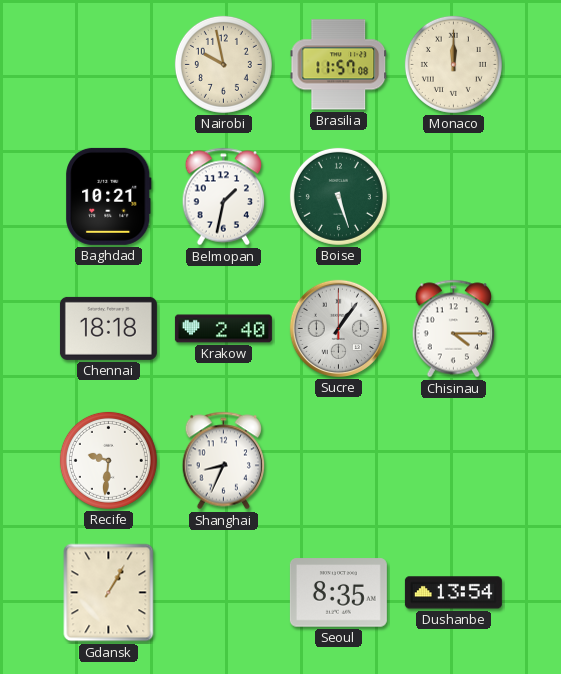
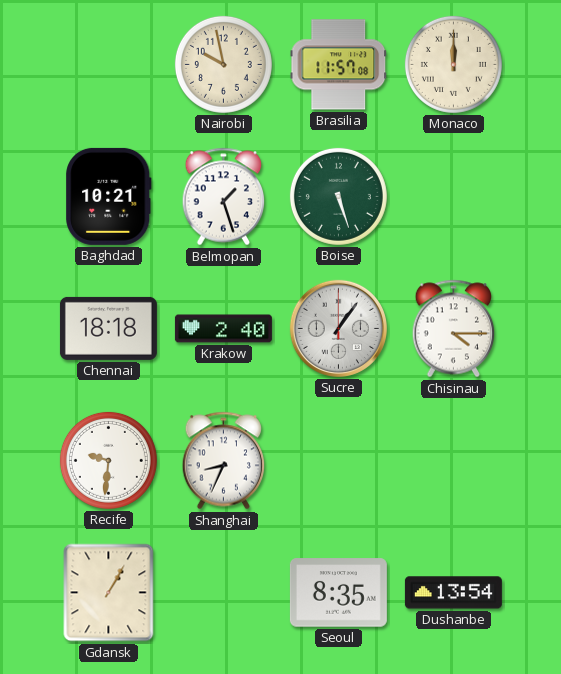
Belmopan: 1:32 -> 1:27 (224, 197)
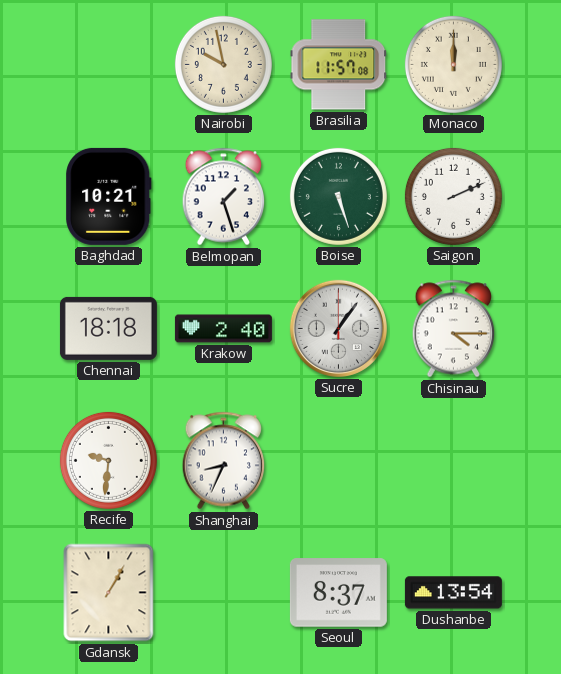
Saigon: none -> 2:11 (453, 196)
Seoul: 8:35 -> 8:37 (338, 593)
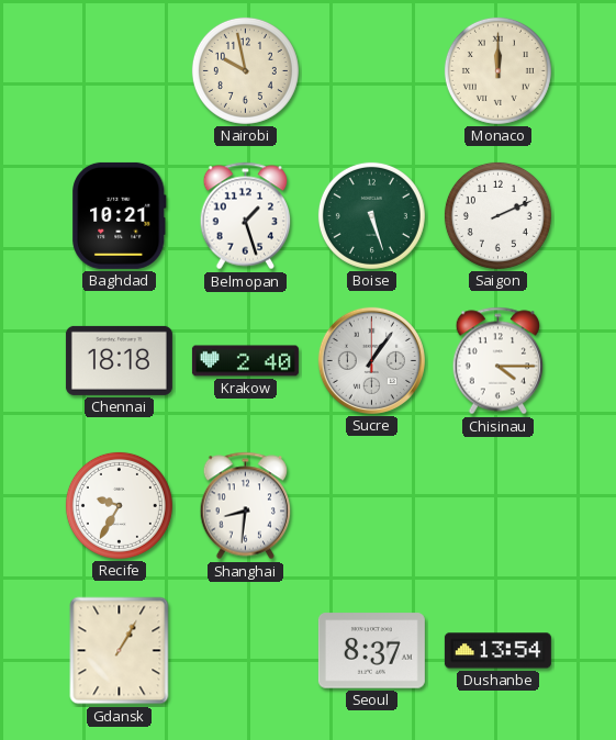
Brasilia: 11:57 -> none (339, 65)
Recife: 9:31 -> 9:35 (119, 505)
Shanghai: 8:34 -> 8:31 (246, 506)
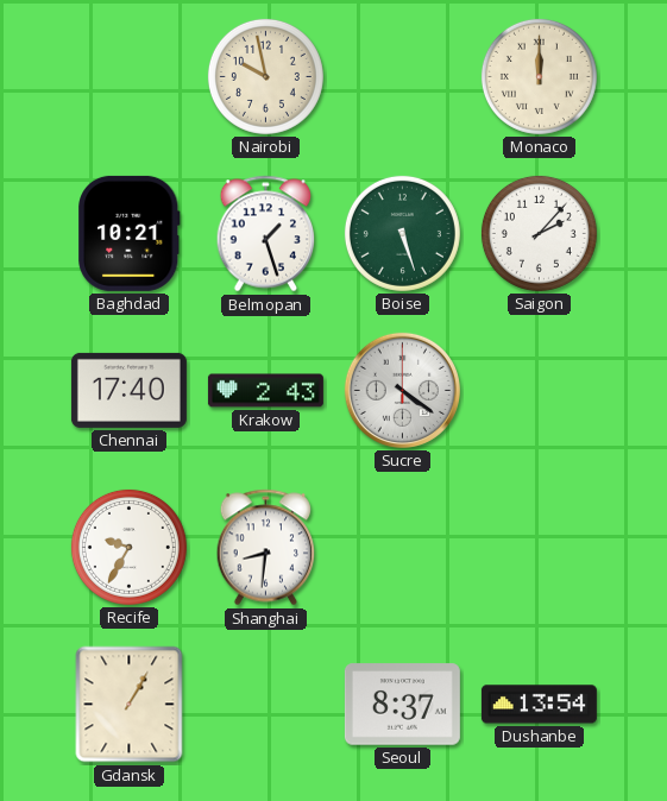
Saigon: 2:11 -> 2:07 (539, 233)
Chennai: 18:18 -> 17:40 (128, 390)
Krakow: 2:40 -> 2:43 (265, 391)
Sucre: 1:06 -> 4:21 (402, 390)
Chisinau: 4:15 -> none (499, 361)
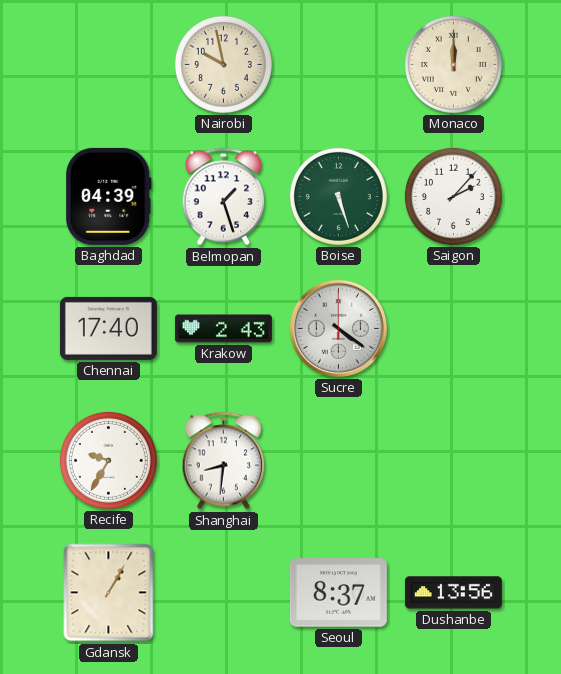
Baghdad: 10:21 -> 04:39 (109, 196)
Dushanbe: 13:54 -> 13:56 (453, 593)
